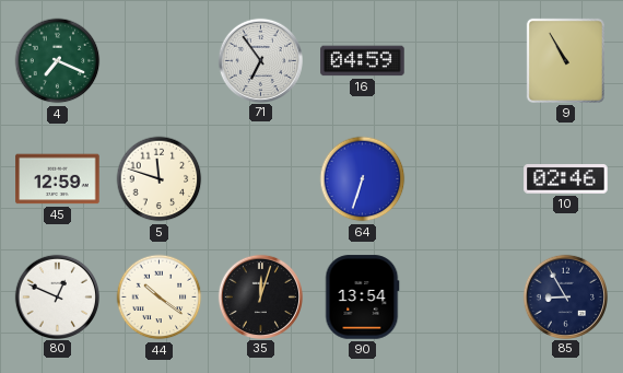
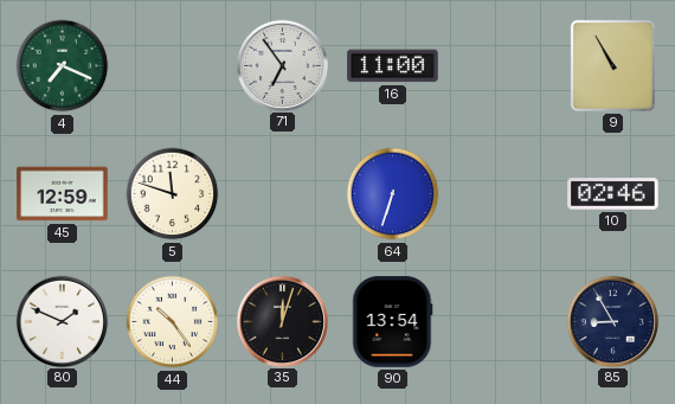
16: 04:59 -> 11:00 (393, 66)
80: 12:49 -> 1:49 (62, 321)
44: 10:21 -> 10:24 (173, 322)
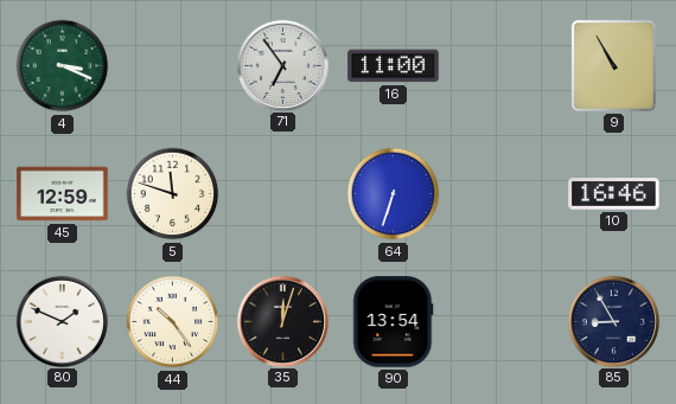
4: 7:19 -> 3:19 (63, 66)
10: 02:46 -> 16:46 (614, 194)
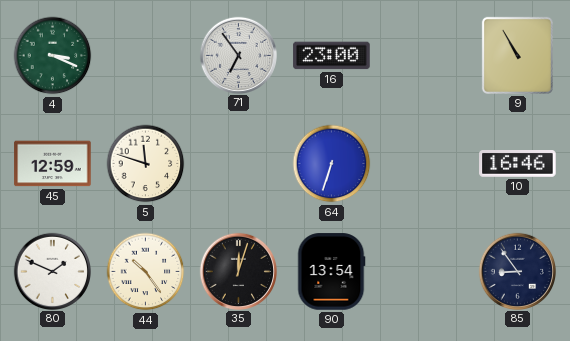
16: 11:00 -> 23:00 (332, 56)
85: 8:55 -> 8:54 (517, 271)
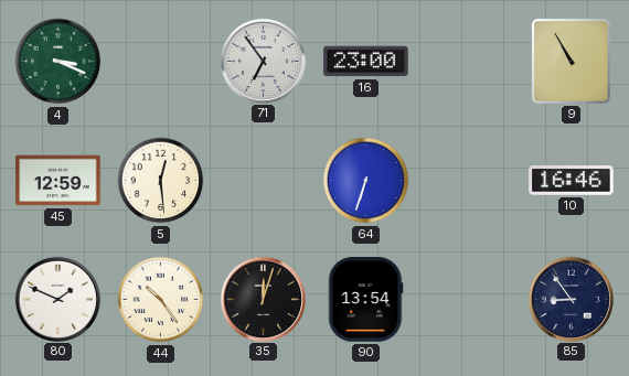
5: 11:48 -> 12:29 (161, 181)
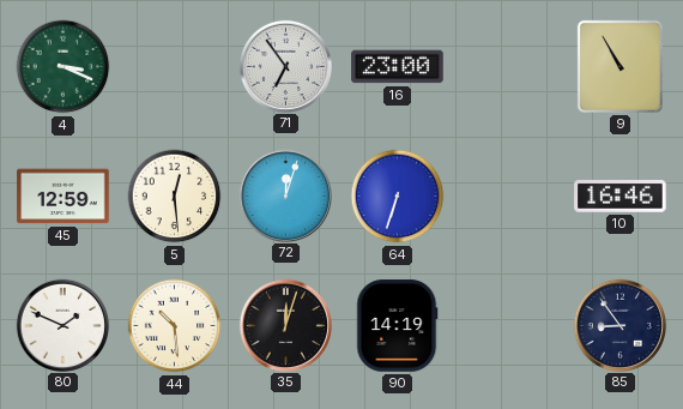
72: none -> 12:03 (285, 196)
44: 10:24 -> 10:29 (175, 326)
90: 13:54 -> 14:19 (397, 326)
